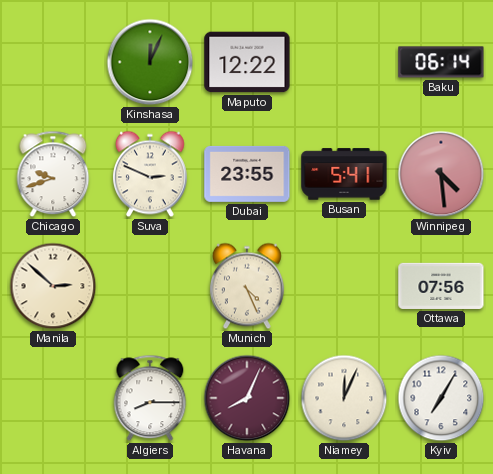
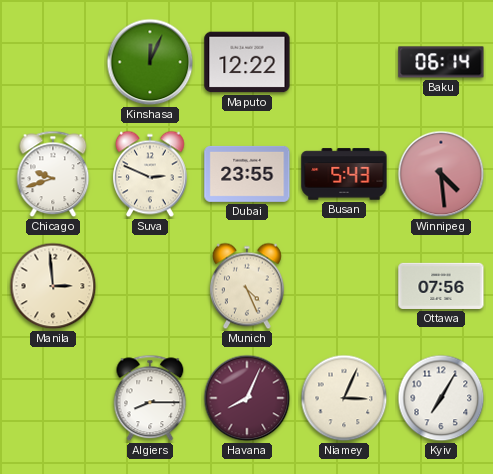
Busan: 5:41 -> 5:43 (344, 174)
Manila: 2:52 -> 2:59 (53, 286)
Niamey: 12:04 -> 3:04 (344, 398)
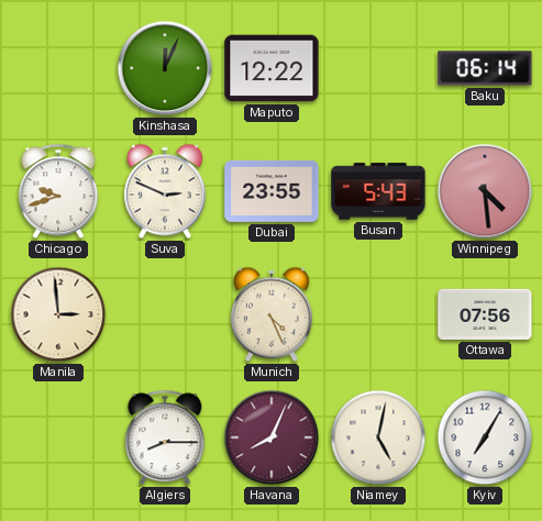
Niamey: 3:04 -> 5:02 (378, 437)
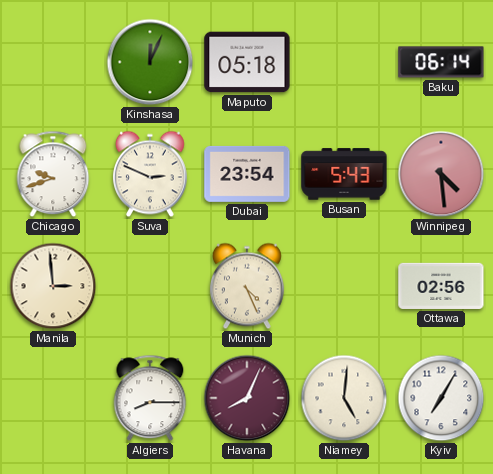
Maputo: 12:22 -> 05:18 (247, 62)
Dubai: 23:55 -> 23:54 (247, 174)
Ottawa: 07:56 -> 02:56 (441, 286)
Niamey: 5:02 -> 5:01 (344, 398)
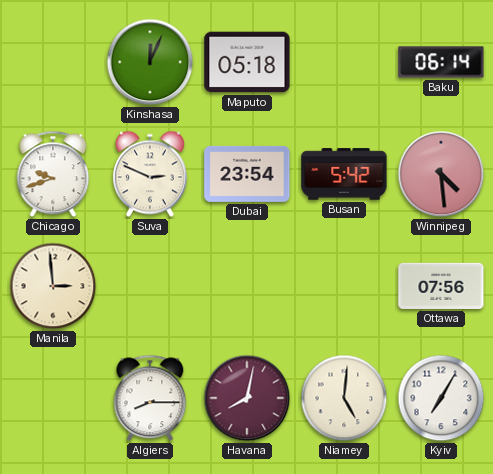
Busan: 5:43 -> 5:42 (344, 174)
Munich: 4:26 -> none (247, 286)
Ottawa: 02:56 -> 07:56 (441, 286)
Havana: 8:04 -> 8:02 (247, 398)
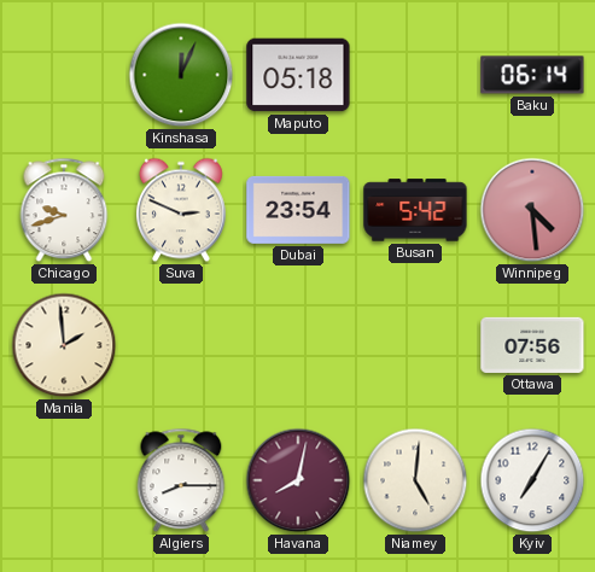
Manila: 2:59 -> 1:59 (64, 345)
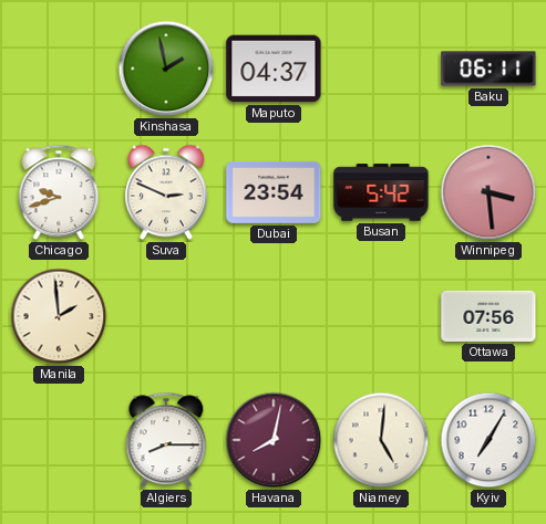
Kinshasa: 12:04 -> 1:58 (166, 69)
Maputo: 05:18 -> 04:37 (274, 69)
Baku: 06:14 -> 06:11 (488, 69)
Winnipeg: 4:29 -> 3:29 (488, 192)
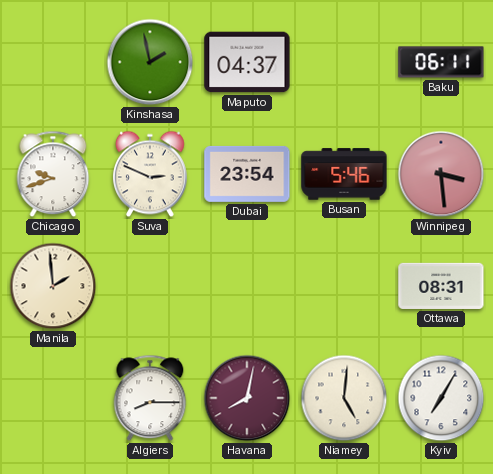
Busan: 5:42 -> 5:46 (344, 174)
Ottawa: 07:56 -> 08:31 (441, 286)
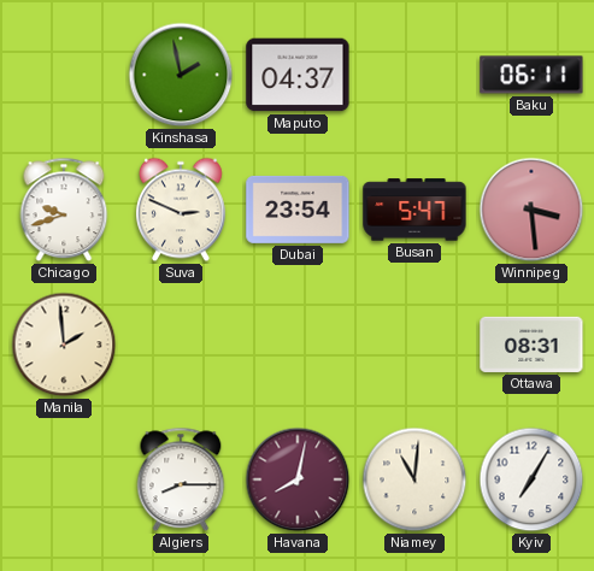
Busan: 5:46 -> 5:47 (414, 210)
Niamey: 5:01 -> 11:01 (414, 479)
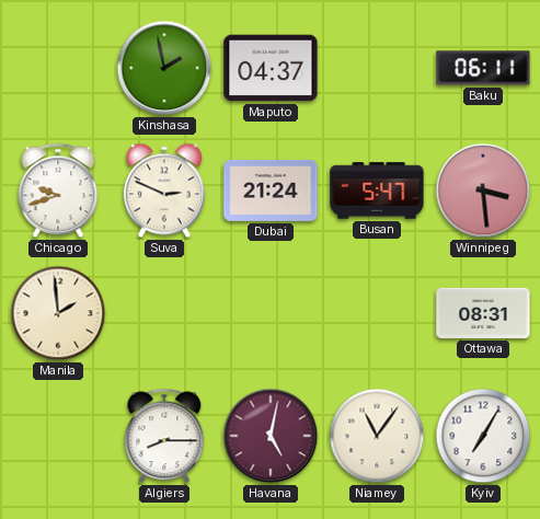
Dubai: 23:54 -> 21:24 (271, 191)
Havana: 8:02 -> 5:02 (271, 436)
Niamey: 11:01 -> 11:06 (377, 436)
